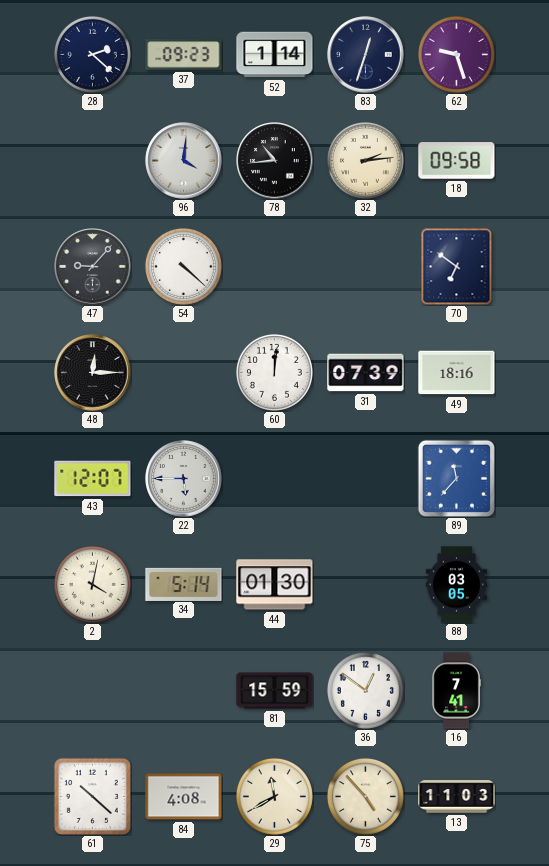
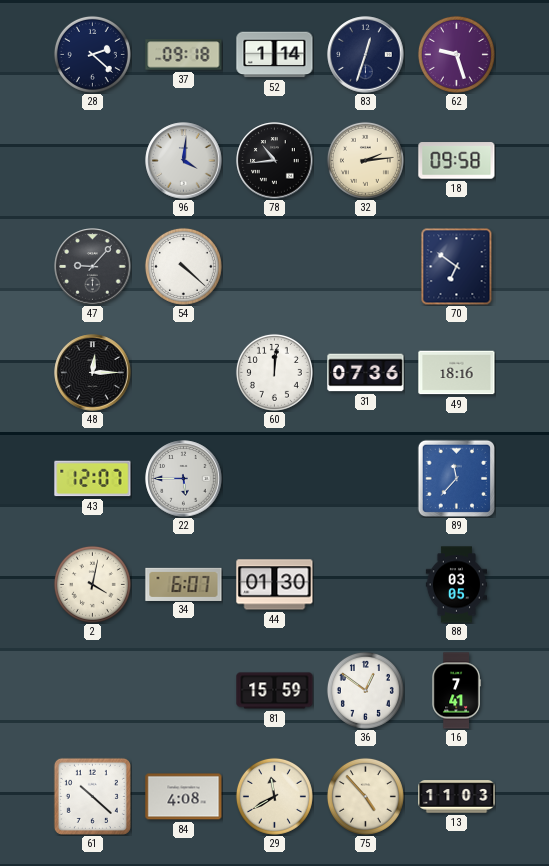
37: 09:23 -> 09:18 (184, 55)
31: 07:39 -> 07:36 (366, 373)
34: 5:14 -> 6:07 (184, 584)
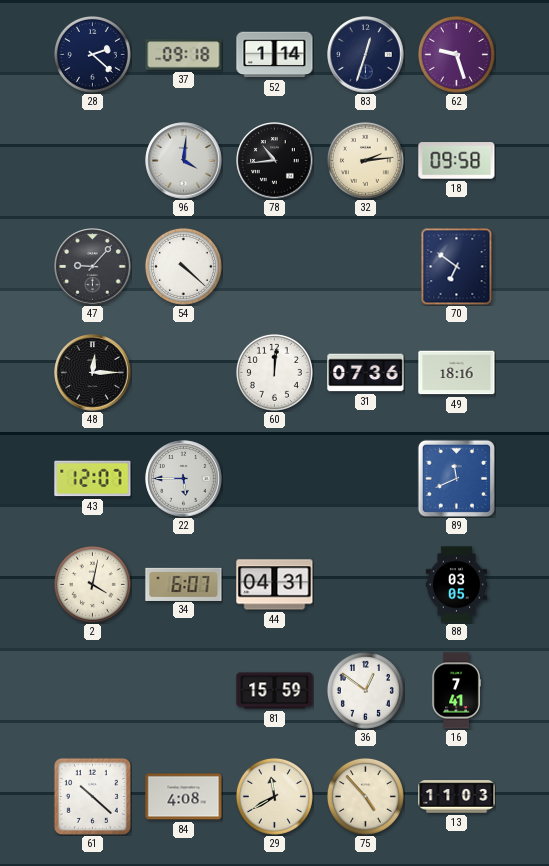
89: 11:37 -> 11:41 (456, 478)
44: 01:30 -> 04:31 (275, 585)
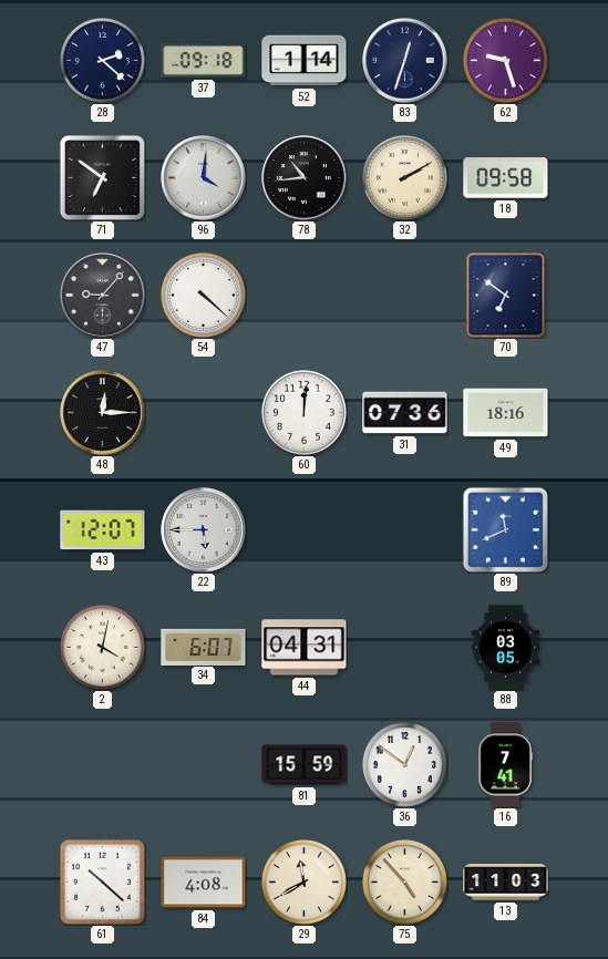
71: none -> 6:51 (102, 177)
32: 2:14 -> 2:10 (404, 177)
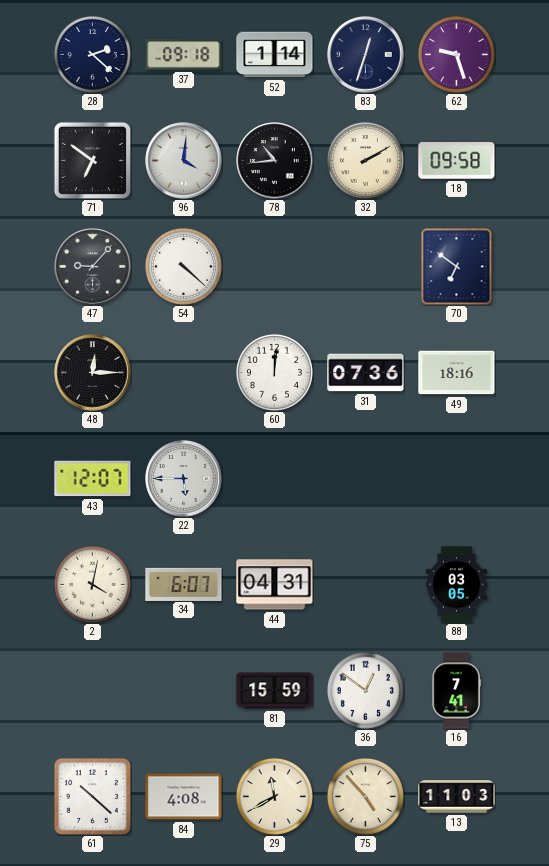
89: 11:41 -> none (505, 529)
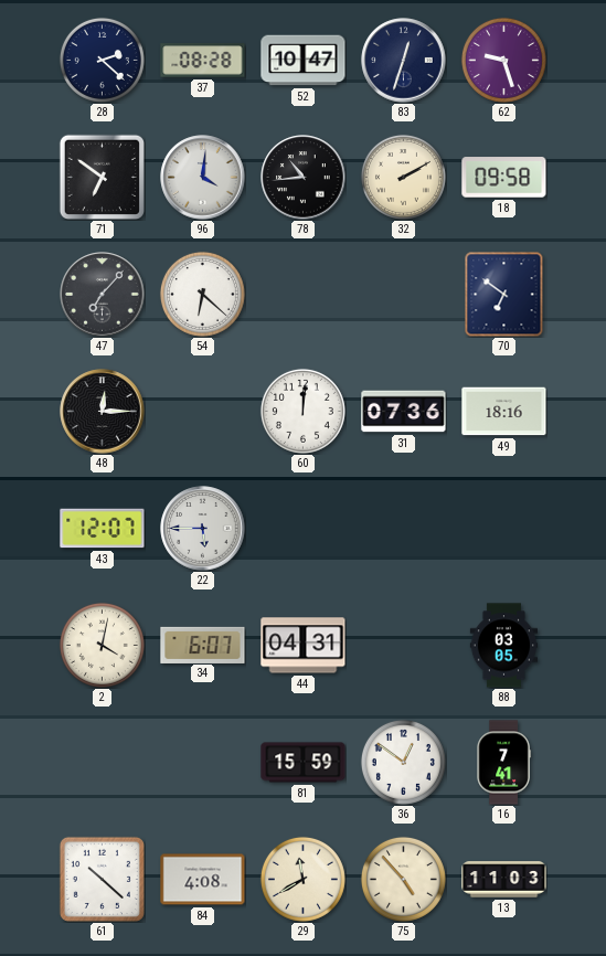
37: 09:18 -> 08:28 (203, 61)
52: 1:14 -> 10:47 (304, 61)
47: 9:07 -> 7:07 (103, 295)
54: 4:22 -> 6:22 (202, 294)
